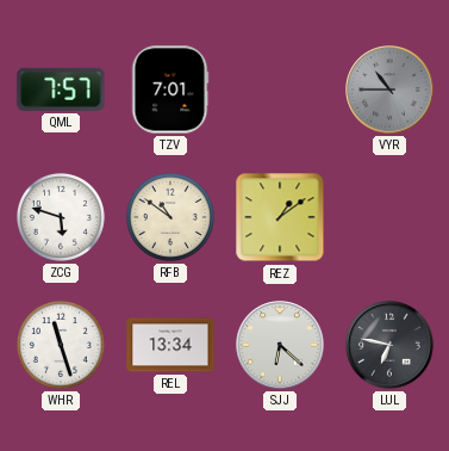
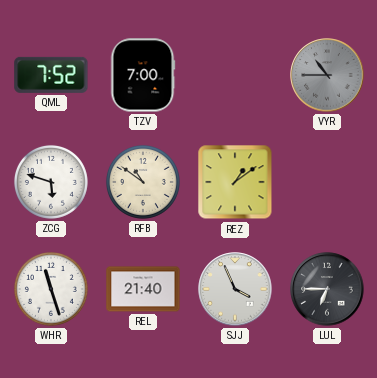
QML: 7:57 -> 7:52 (51, 75)
TZV: 7:01 -> 7:00 (143, 75)
REL: 13:34 -> 21:40 (143, 289)
SJJ: 6:22 -> 3:56 (235, 289)
LUL: 6:47 -> 6:45 (327, 289)
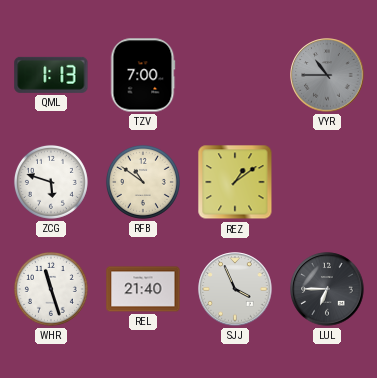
QML: 7:52 -> 1:13 (51, 75)
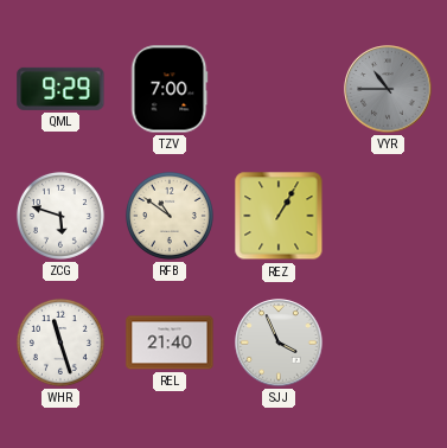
QML: 1:13 -> 9:29 (60, 89)
REZ: 1:09 -> 1:05 (279, 216)
LUL: 6:45 -> none (327, 289)
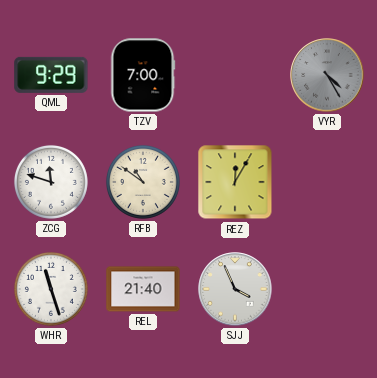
VYR: 10:45 -> 4:25 (327, 75)
ZCG: 5:48 -> 11:48 (51, 182)
REZ: 1:05 -> 12:05 (235, 182)
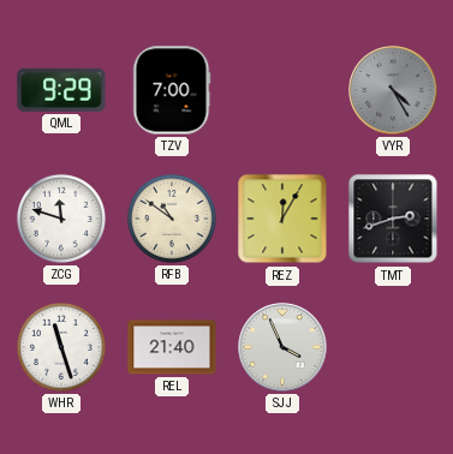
TMT: none -> 2:42 (393, 219)
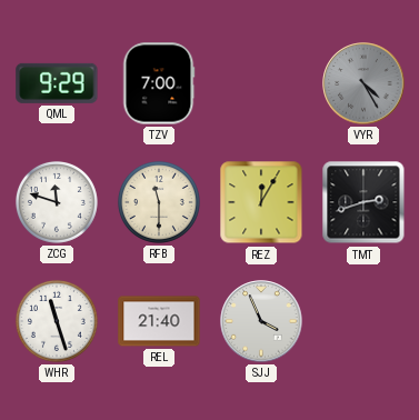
RFB: 10:51 -> 11:30 (159, 202)
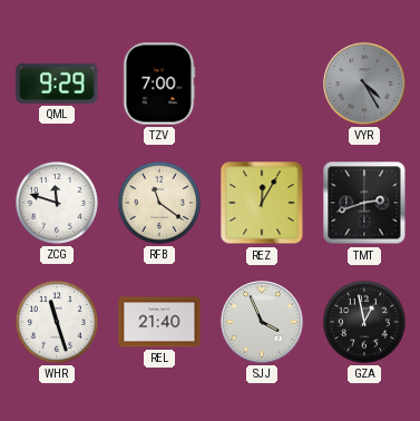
RFB: 11:30 -> 11:21 (159, 203)
GZA: none -> 12:58 (364, 322)
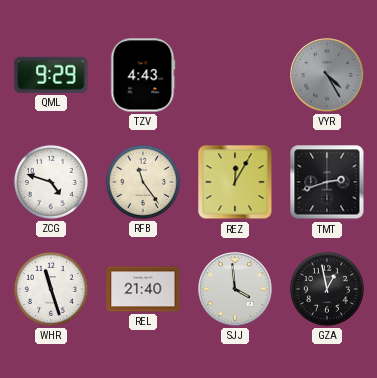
TZV: 7:00 -> 4:43 (143, 75)
ZCG: 11:48 -> 4:48 (51, 182)
RFB: 11:21 -> 11:24 (143, 182)
SJJ: 3:56 -> 3:59 (235, 289)
